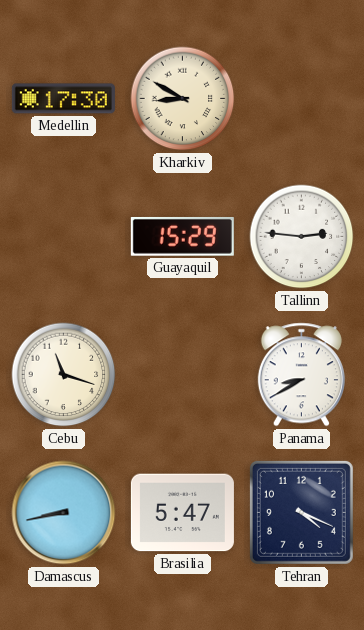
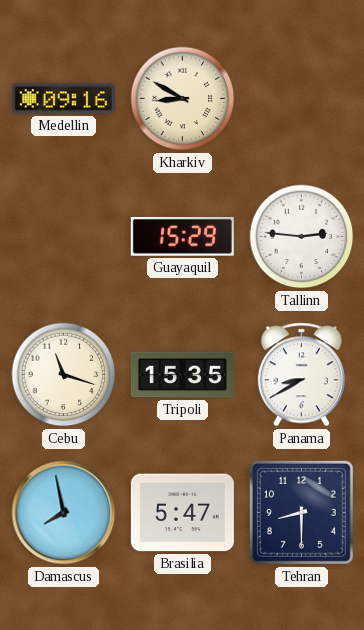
Medellin: 17:30 -> 09:16 (63, 99)
Tripoli: none -> 15:35 (182, 375)
Damascus: 8:43 -> 7:58 (64, 513)
Tehran: 4:19 -> 8:30 (301, 512)
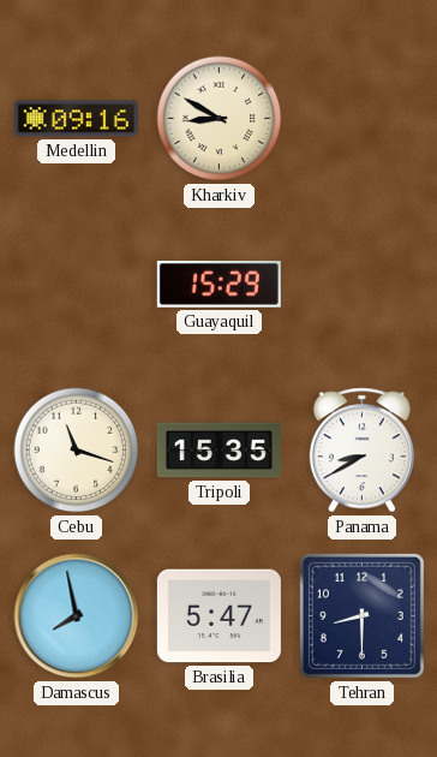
Tallinn: 2:46 -> none (302, 237)
